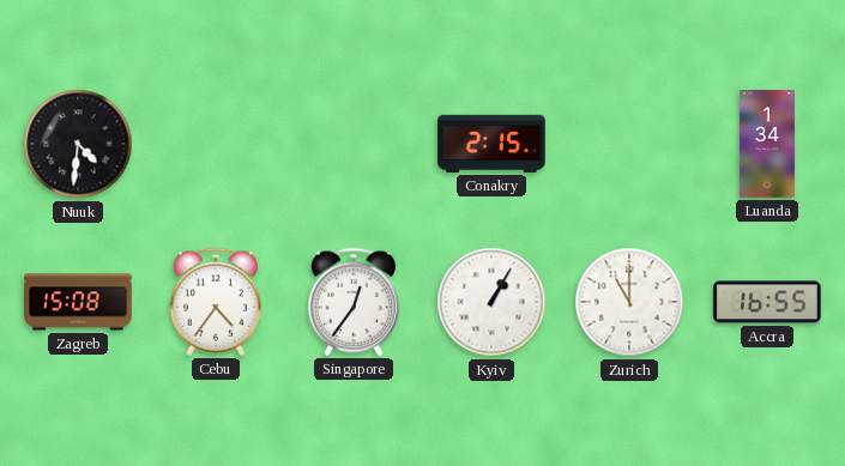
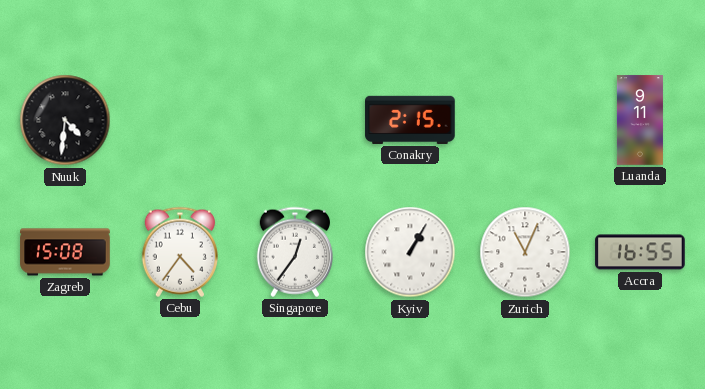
Luanda: 1:34 -> 9:11 (640, 120)
Zurich: 11:00 -> 11:04 (525, 252)
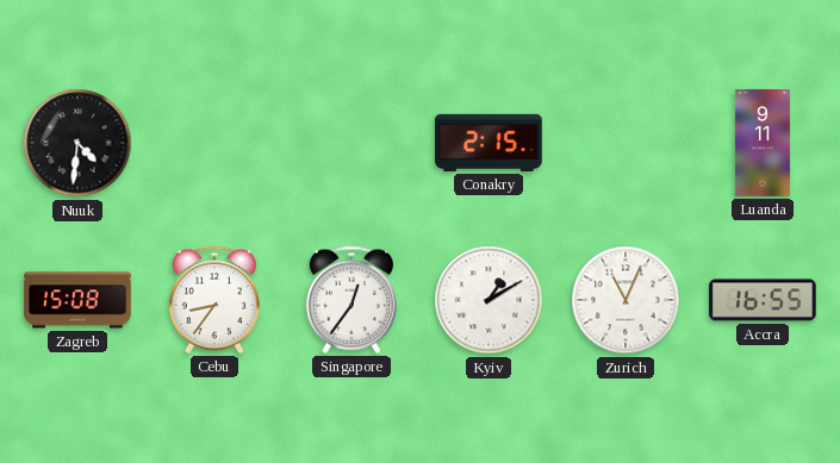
Cebu: 4:36 -> 8:36 (214, 300)
Kyiv: 1:05 -> 1:10 (489, 300)
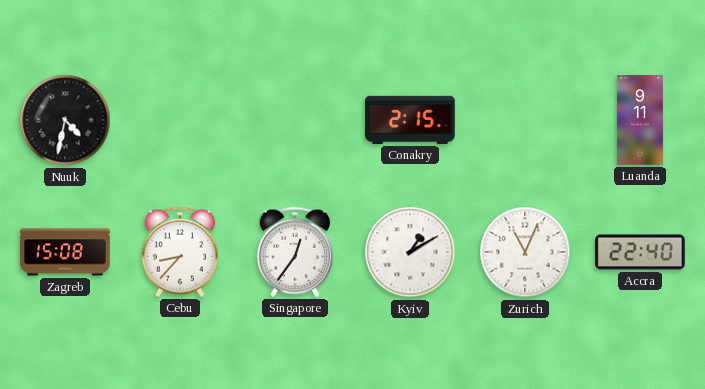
Nuuk: 4:31 -> 4:32 (65, 120)
Cebu: 8:36 -> 8:37 (180, 252)
Accra: 16:55 -> 22:40 (640, 252)
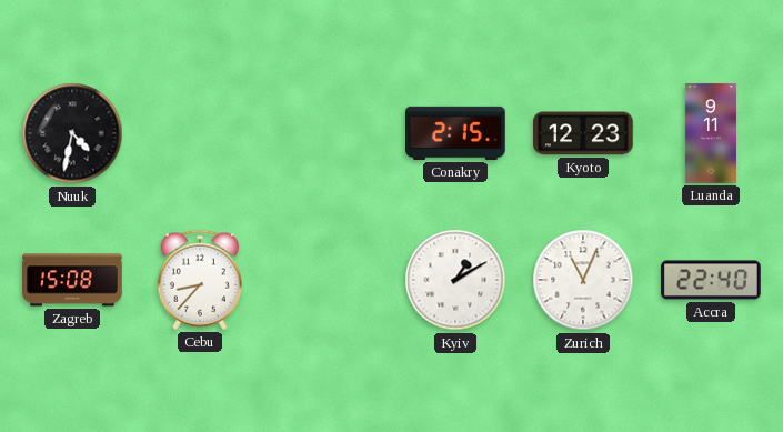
Kyoto: none -> 12:23 (583, 133)
Singapore: 12:36 -> none (295, 252)
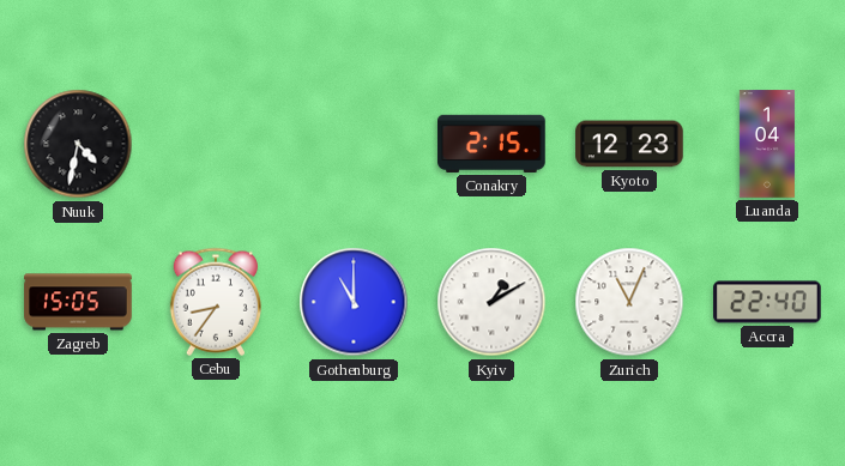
Luanda: 9:11 -> 1:04 (767, 144)
Zagreb: 15:08 -> 15:05 (78, 302)
Cebu: 8:37 -> 8:36 (216, 302)
Gothenburg: none -> 11:00 (354, 302)
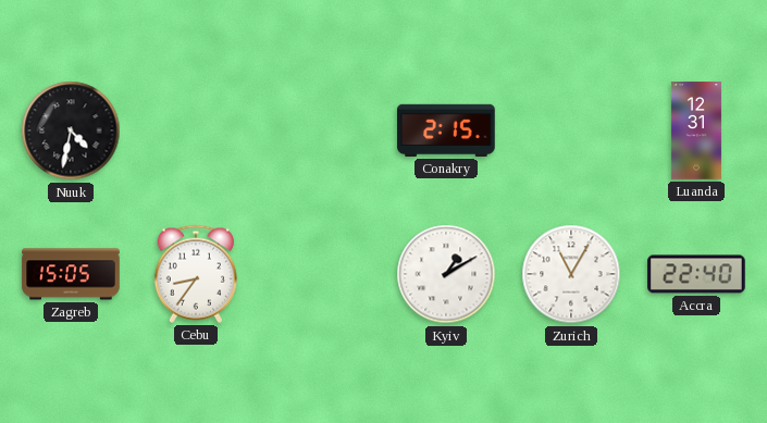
Kyoto: 12:23 -> none (629, 144)
Luanda: 1:04 -> 12:31 (696, 130)
Gothenburg: 11:00 -> none (354, 302)
Zurich: 11:04 -> 11:05 (571, 274)
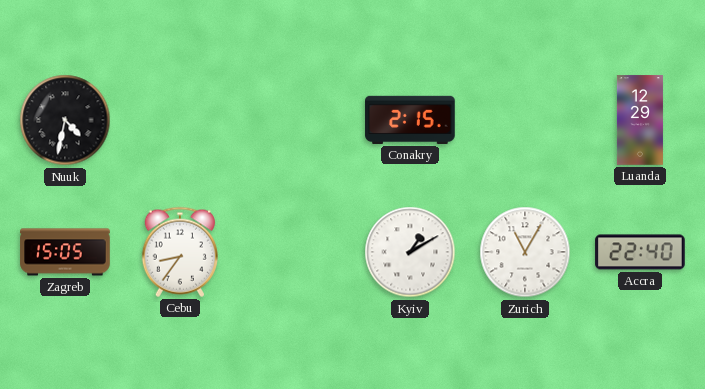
Luanda: 12:31 -> 12:29 (640, 120)
